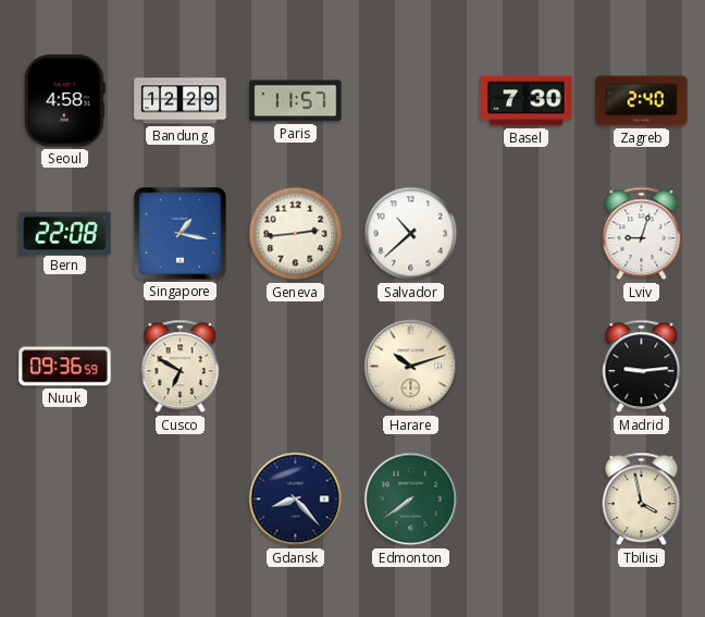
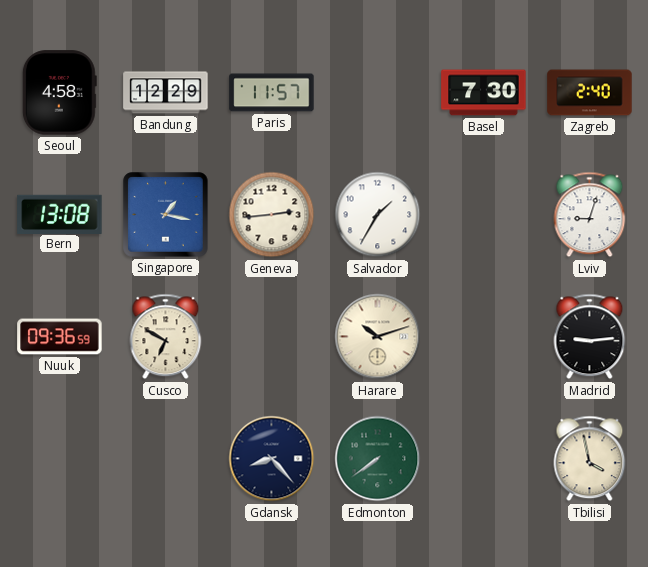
Bern: 22:08 -> 13:08 (60, 214)
Salvador: 10:38 -> 1:35 (378, 215)
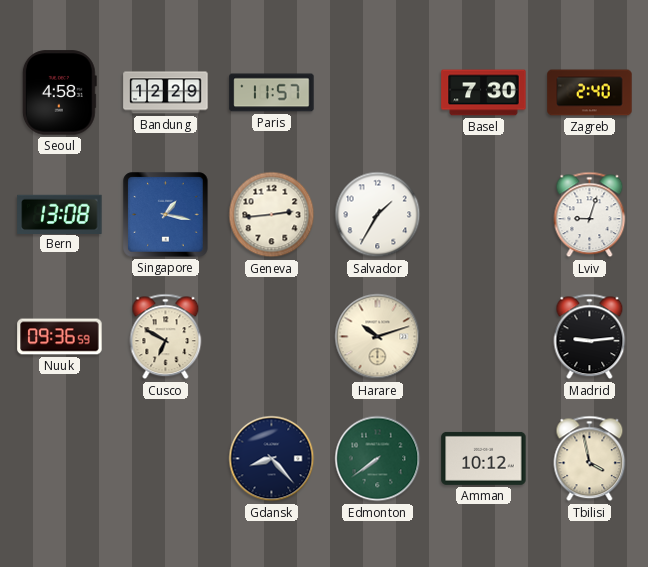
Amman: none -> 10:12 (484, 458)
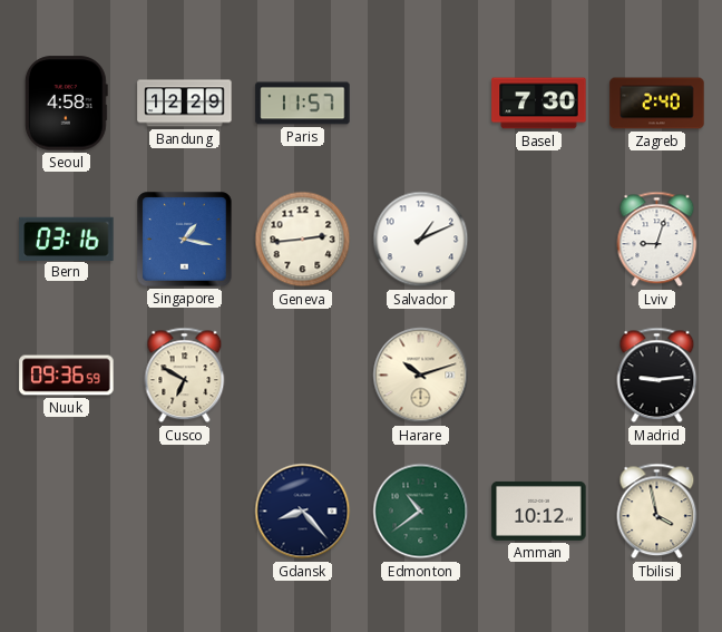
Bern: 13:08 -> 03:16 (67, 239)
Salvador: 1:35 -> 1:11 (421, 240)
Edmonton: 7:39 -> 10:39 (421, 512)
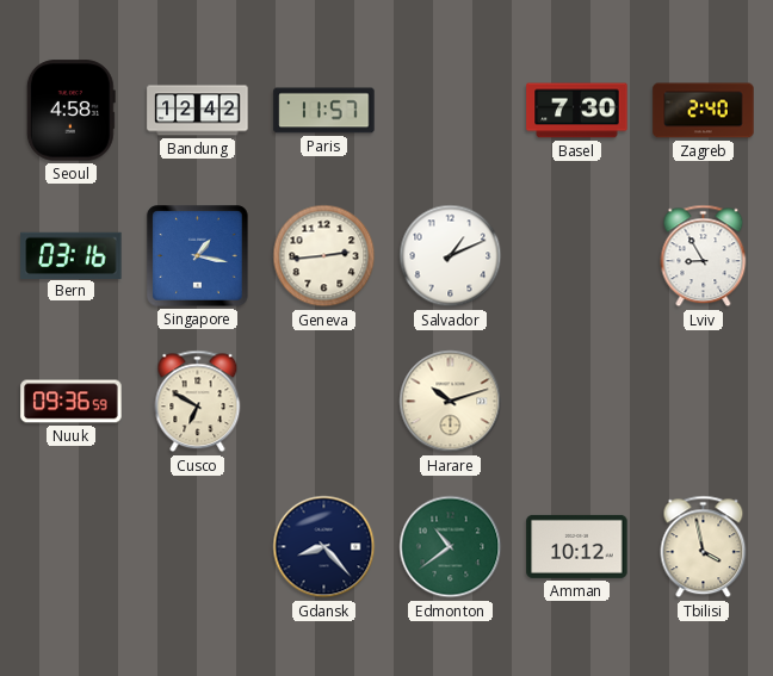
Bandung: 12:29 -> 12:42 (198, 111)
Lviv: 9:03 -> 8:55 (704, 256)
Madrid: 9:14 -> none (657, 376)
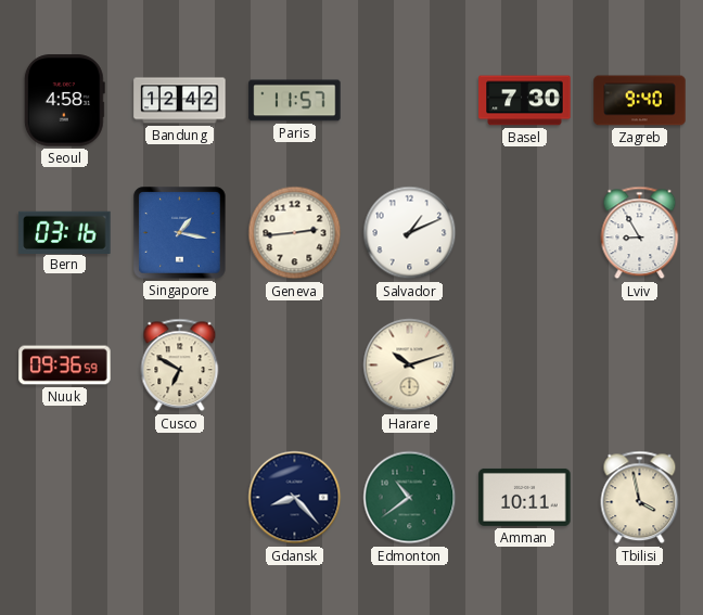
Zagreb: 2:40 -> 9:40 (640, 101)
Amman: 10:12 -> 10:11 (525, 497)
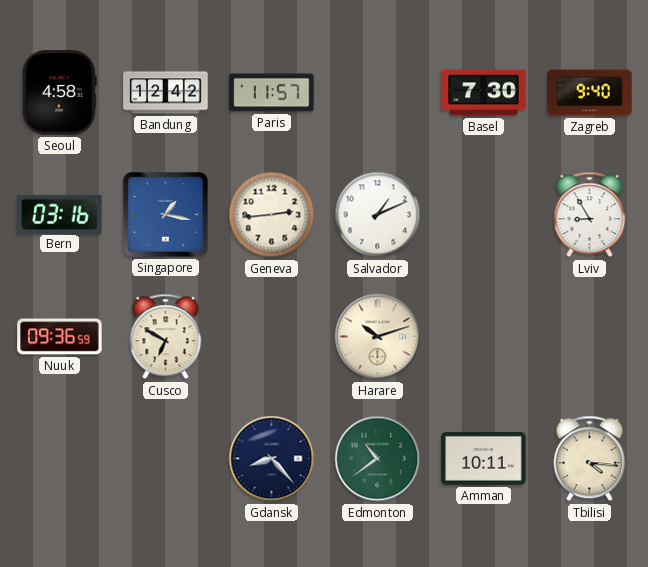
Tbilisi: 3:58 -> 4:16 (590, 459)
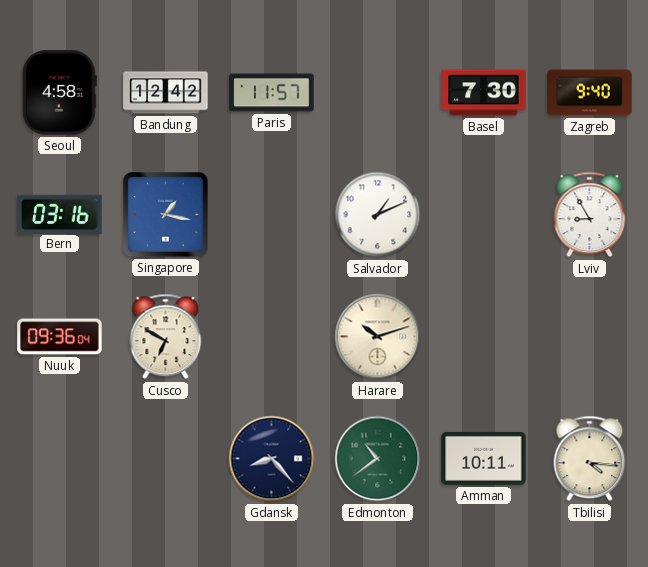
Geneva: 2:44 -> none (272, 215)
Nuuk: 09:36:59 -> 09:36:04 (60, 337)
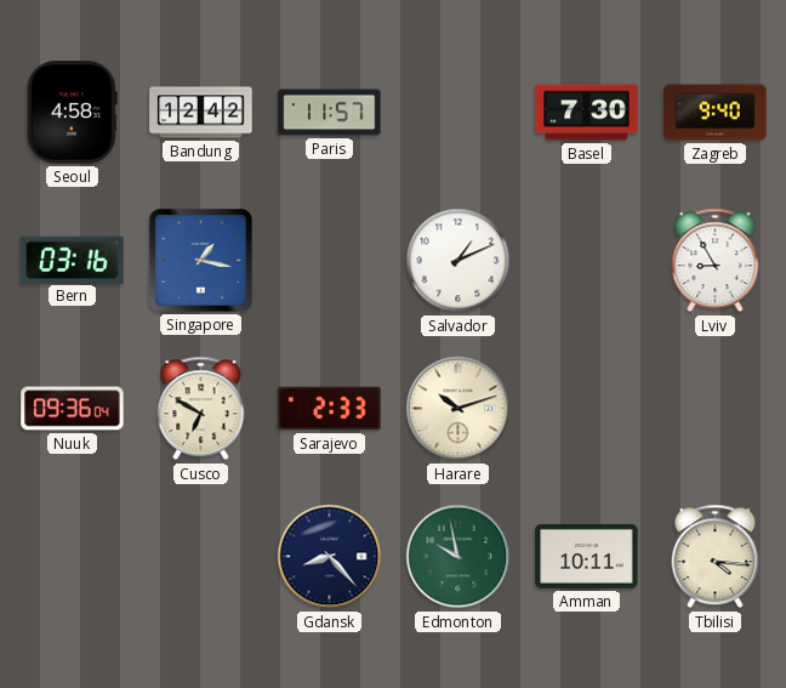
Sarajevo: none -> 2:33 (330, 409)
Edmonton: 10:39 -> 9:58 (458, 557)
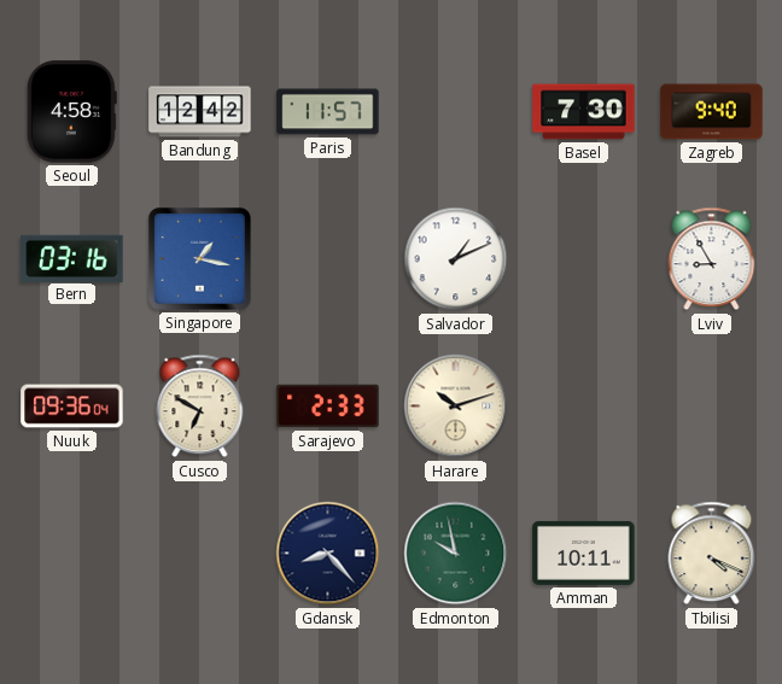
Tbilisi: 4:16 -> 4:19 (712, 554)
